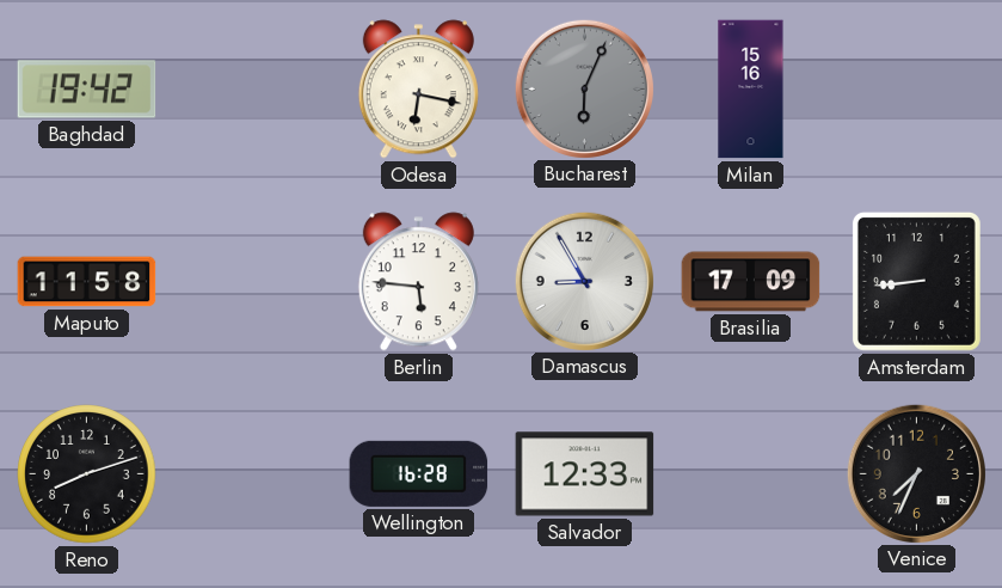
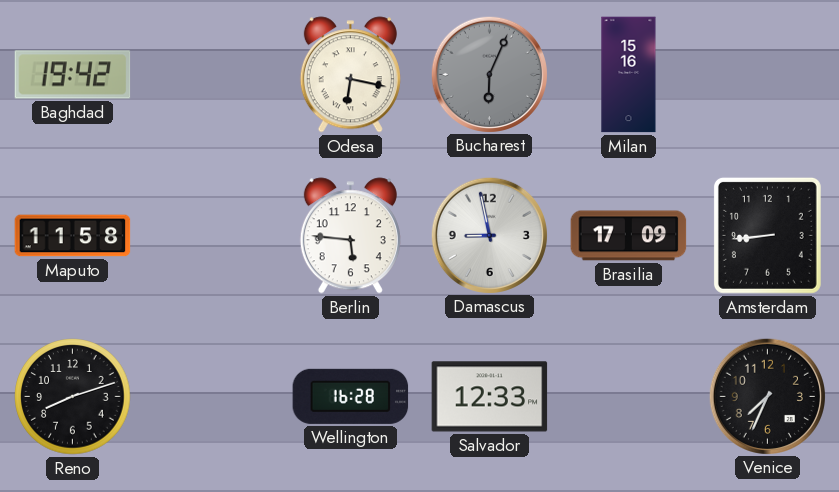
Damascus: 8:55 -> 8:58 (489, 235)
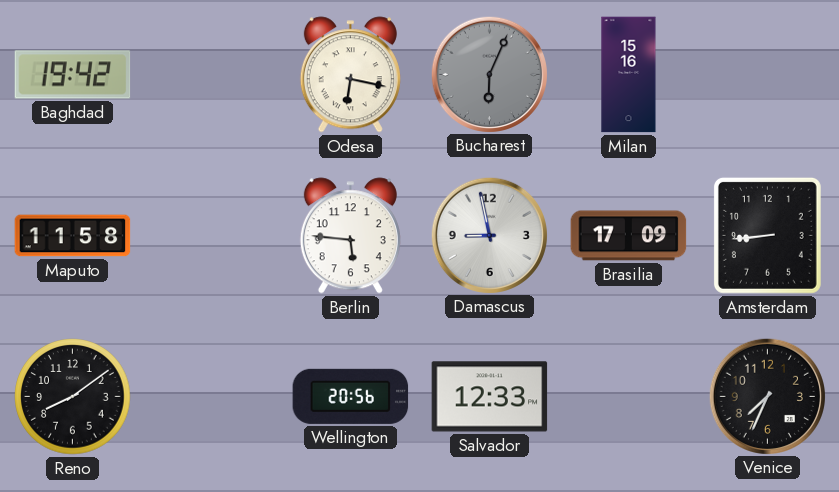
Reno: 8:12 -> 8:09 (73, 397)
Wellington: 16:28 -> 20:56 (351, 396)
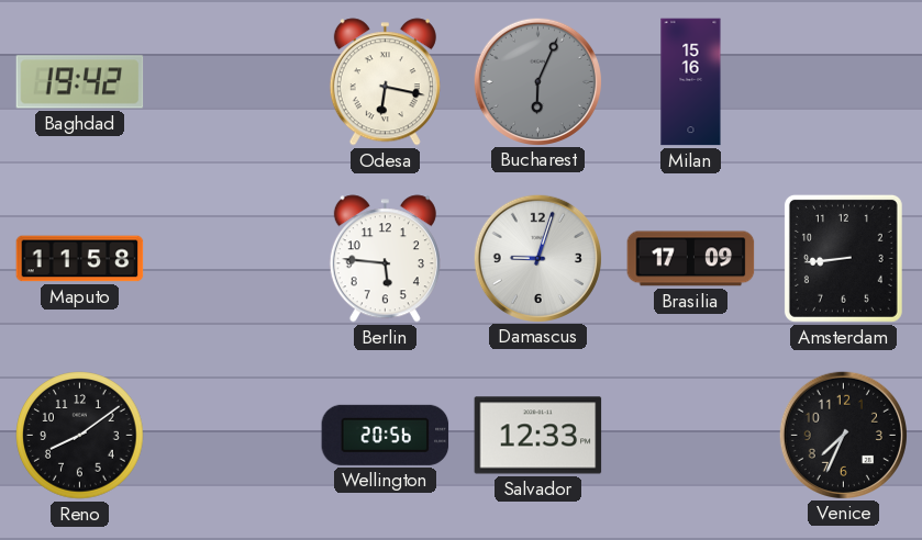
Damascus: 8:58 -> 9:03 (537, 258)
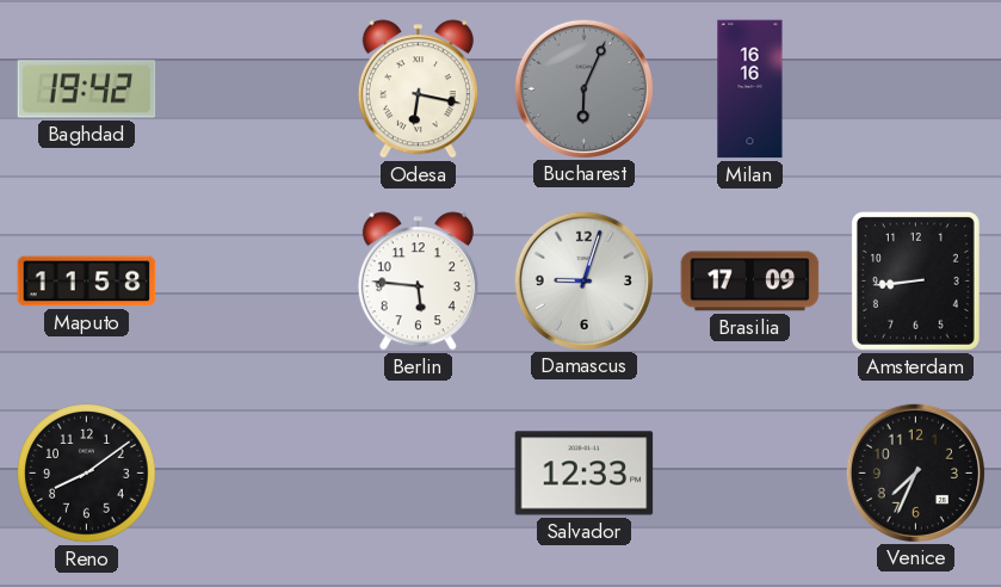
Milan: 15:16 -> 16:16 (750, 89)
Wellington: 20:56 -> none (386, 435)
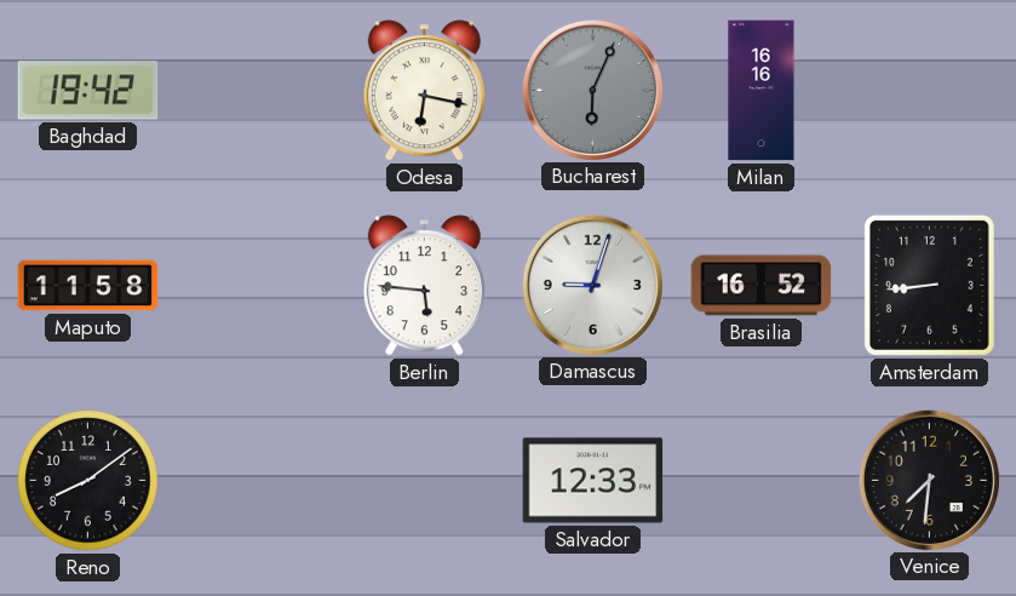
Brasilia: 17:09 -> 16:52 (762, 286)
Venice: 7:34 -> 7:31 (929, 480)
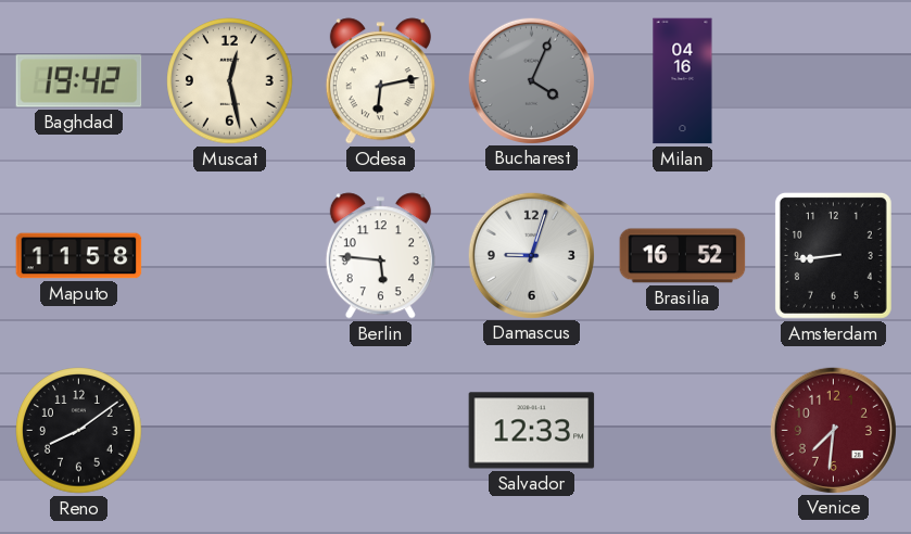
Muscat: none -> 12:28 (230, 81)
Odesa: 6:17 -> 6:13 (380, 81)
Bucharest: 6:04 -> 4:04 (531, 80)
Milan: 16:16 -> 04:16 (683, 81)
Venice dial: black -> burgundy (833, 430)
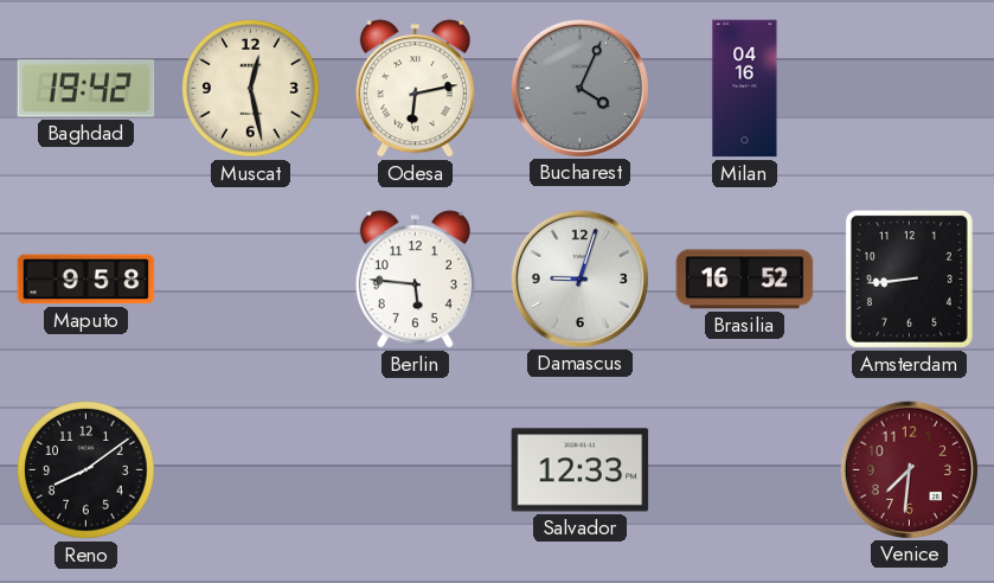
Maputo: 11:58 -> 9:58 (86, 280)
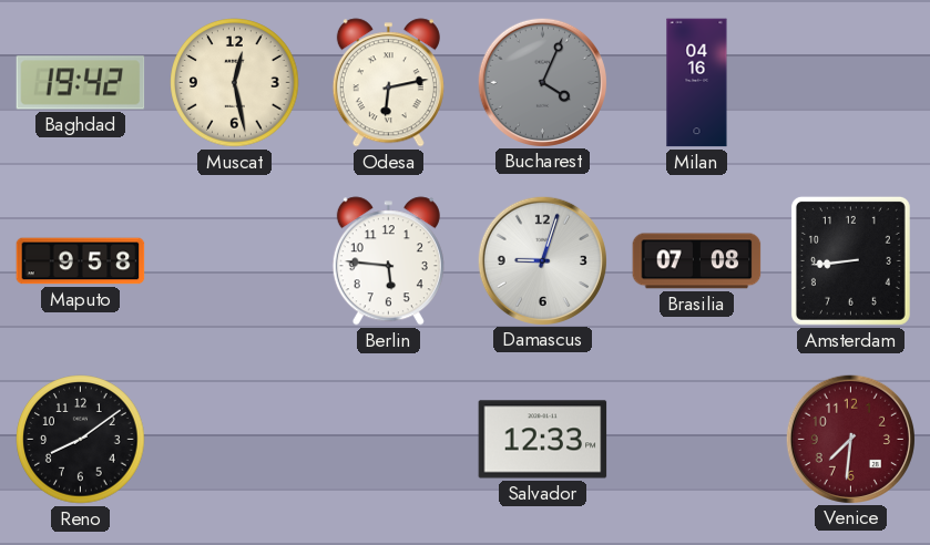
Brasilia: 16:52 -> 07:08 (697, 261)
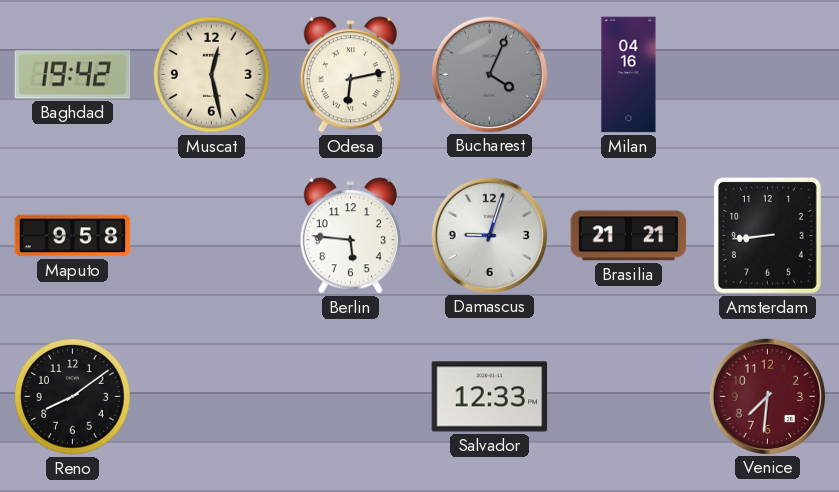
Brasilia: 07:08 -> 21:21 (629, 236)
